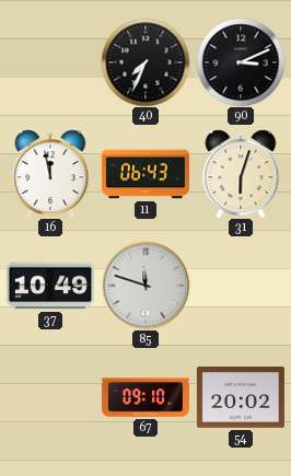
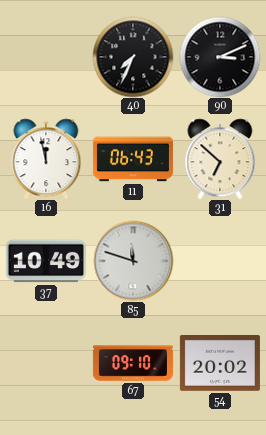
31: 6:03 -> 6:52 (220, 159)
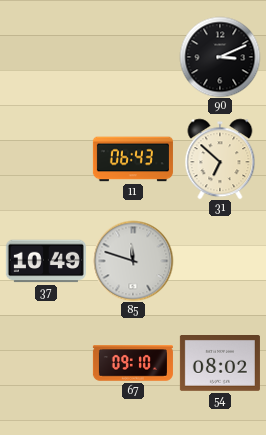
40: 7:34 -> none (133, 57)
16: 11:58 -> none (46, 159)
54: 20:02 -> 08:02 (220, 364)
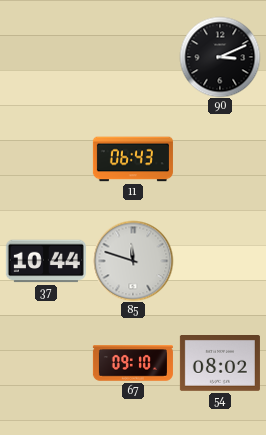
31: 6:52 -> none (220, 159)
37: 10:49 -> 10:44 (46, 261)
